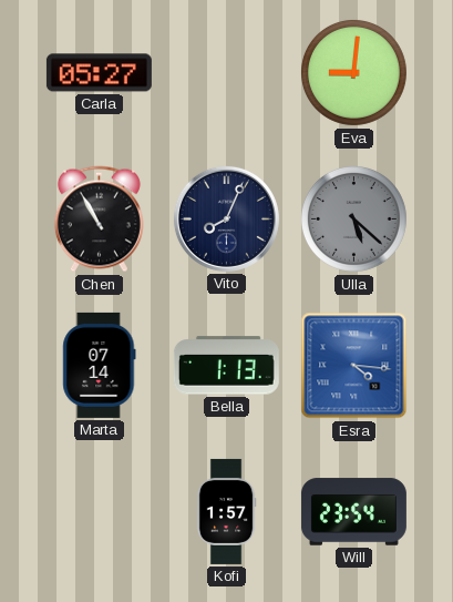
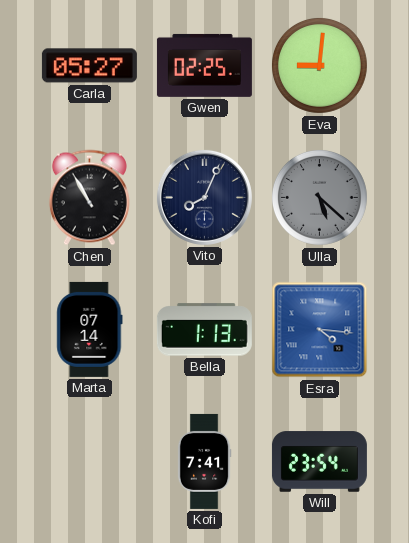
Gwen: none -> 02:25 (204, 65)
Kofi: 1:57 -> 7:41 (204, 461)
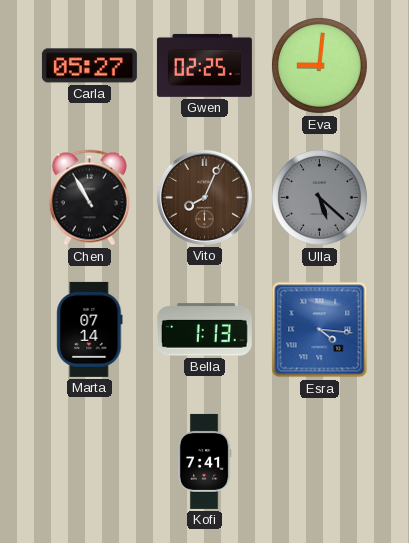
Vito dial: navy -> brown (204, 197)
Will: 23:54 -> none (319, 462)
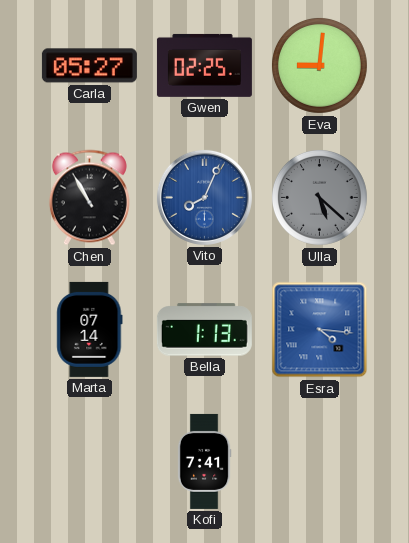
Vito dial: brown -> blue (204, 197)
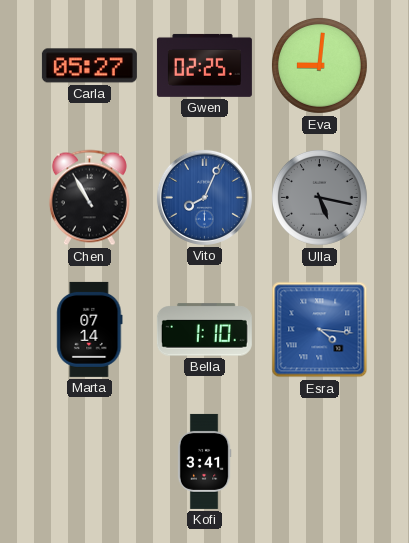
Ulla: 5:22 -> 5:17 (319, 197)
Bella: 1:13 -> 1:10 (204, 330)
Kofi: 7:41 -> 3:41 (204, 461)
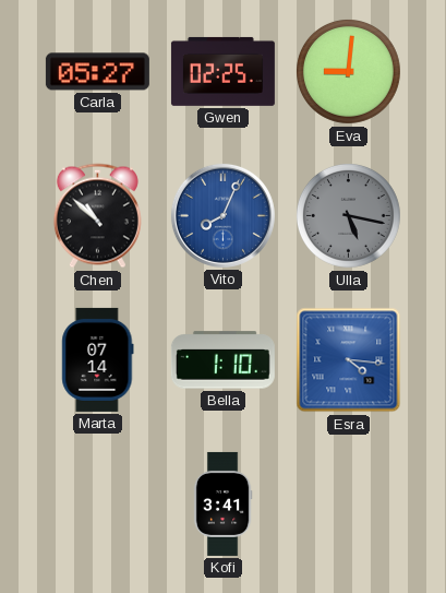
Chen: 10:55 -> 10:52 (97, 216)
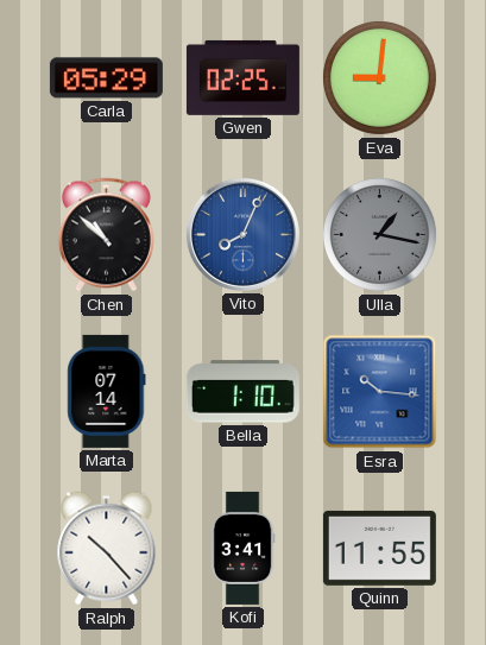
Carla: 05:27 -> 05:29 (106, 78)
Ulla: 5:17 -> 1:17 (379, 234)
Esra: 4:16 -> 10:16 (380, 392)
Ralph: none -> 10:23 (107, 549)
Quinn: none -> 11:55 (379, 548)
